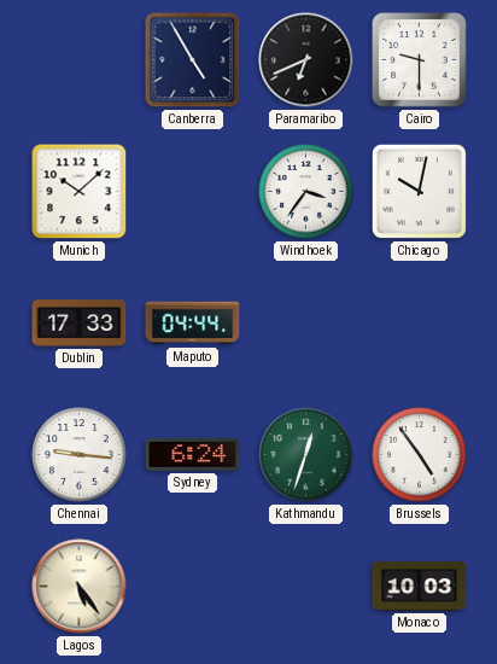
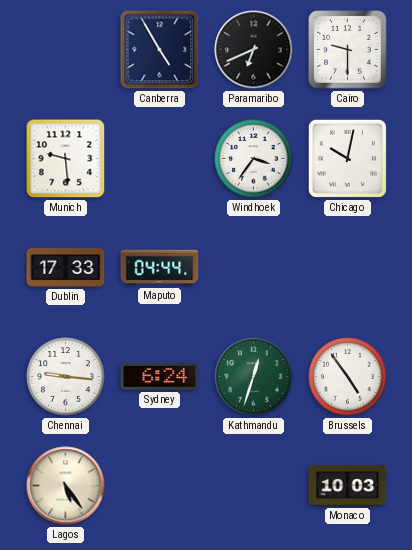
Munich: 10:08 -> 9:29 (66, 159)
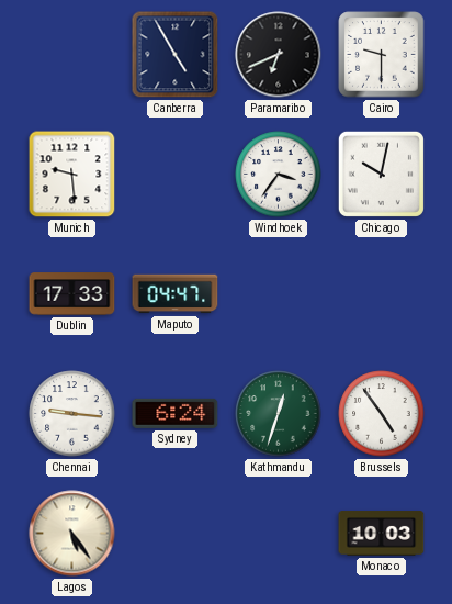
Maputo: 04:44 -> 04:47 (176, 294)
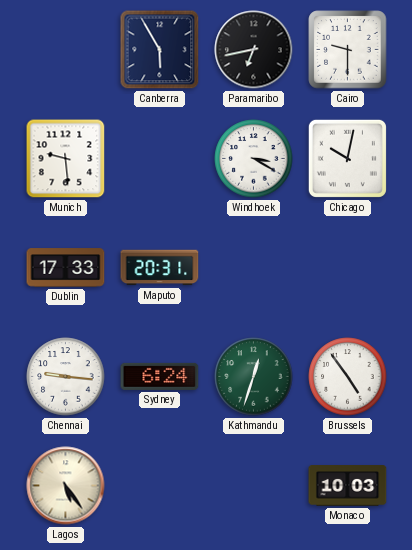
Canberra: 4:55 -> 5:55 (160, 50)
Paramaribo: 6:41 -> 6:43 (254, 50)
Windhoek: 3:36 -> 3:20 (254, 159)
Maputo: 04:47 -> 20:31 (160, 268)
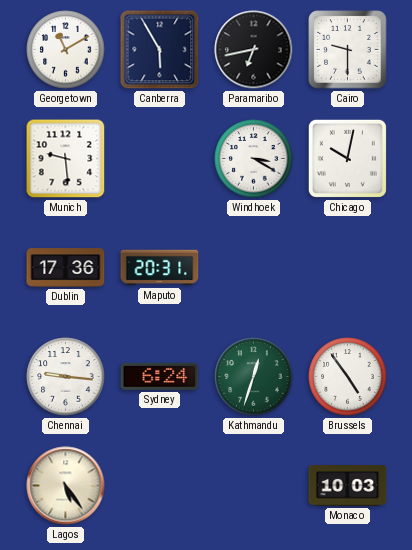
Georgetown: none -> 11:10 (66, 50)
Dublin: 17:33 -> 17:36 (66, 268)
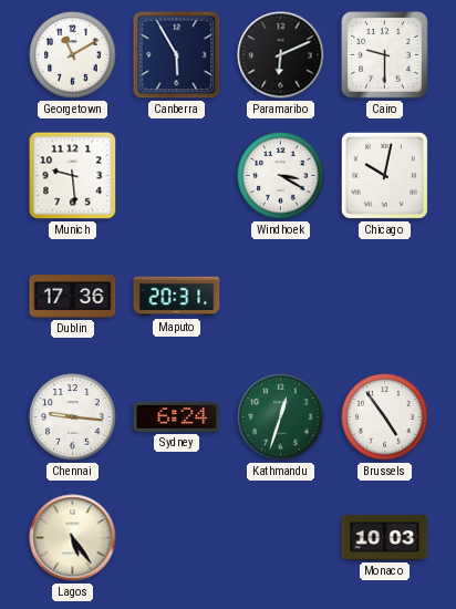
Paramaribo: 6:43 -> 6:11 (281, 55)
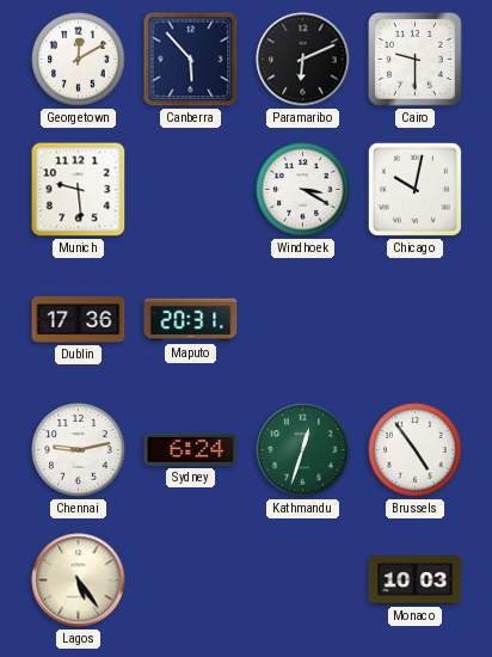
Georgetown: 11:10 -> 12:10 (79, 60)
Canberra: 5:55 -> 5:53 (191, 60)
Chennai: 9:16 -> 9:13 (79, 450)
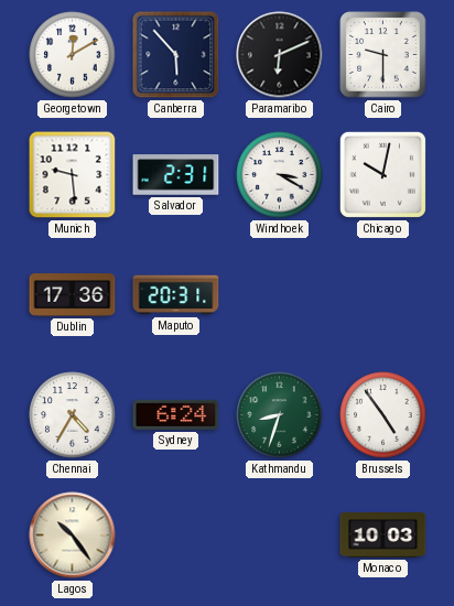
Salvador: none -> 2:31 (176, 175)
Chennai: 9:13 -> 4:35 (73, 415)
Kathmandu: 12:33 -> 8:33 (280, 415)
Lagos: 5:24 -> 10:24 (73, 535)
